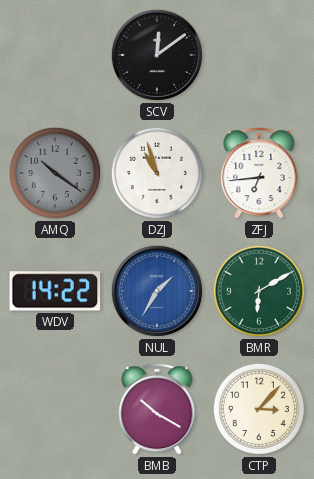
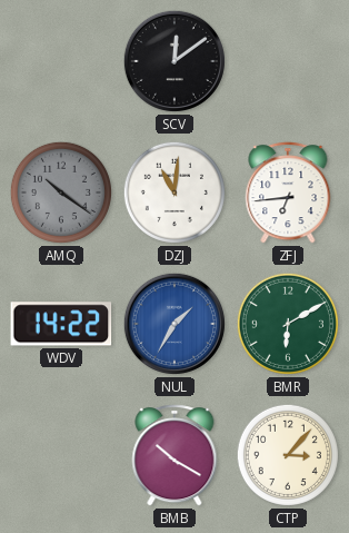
DZJ: 10:57 -> 11:01 (174, 193)
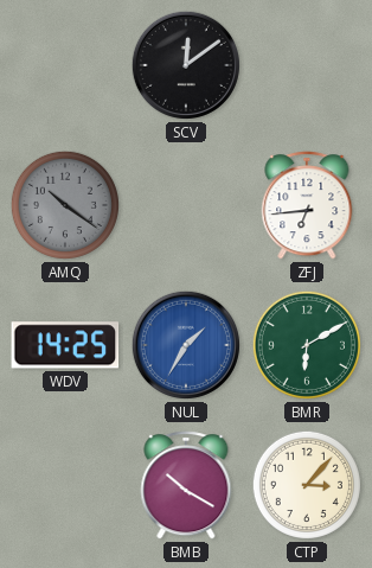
DZJ: 11:01 -> none (174, 193)
WDV: 14:22 -> 14:25 (65, 345)
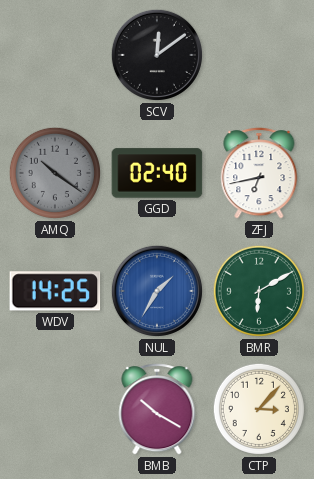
GGD: none -> 02:40 (157, 173)
ZFJ: 6:44 -> 6:43 (259, 173)
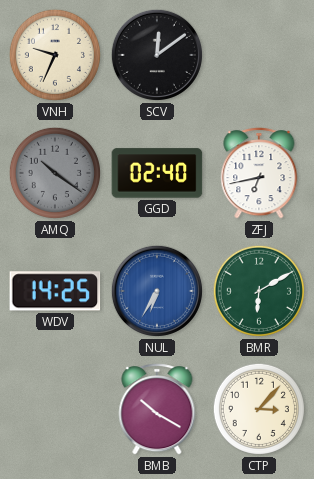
VNH: none -> 9:34 (55, 55)
NUL: 1:35 -> 6:35 (157, 291)
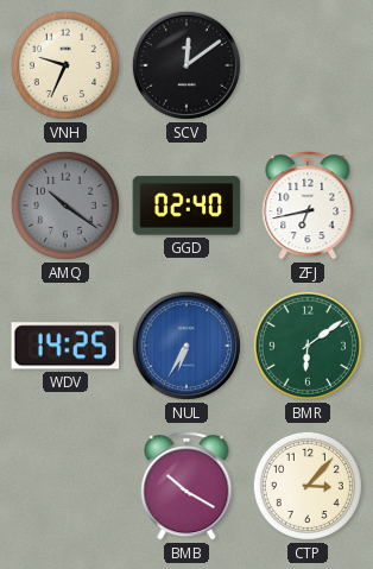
BMR: 6:10 -> 6:09 (308, 346)
